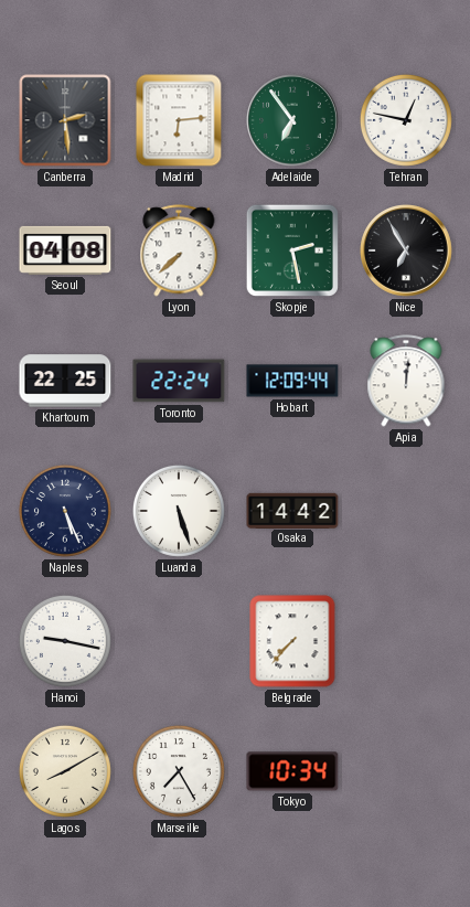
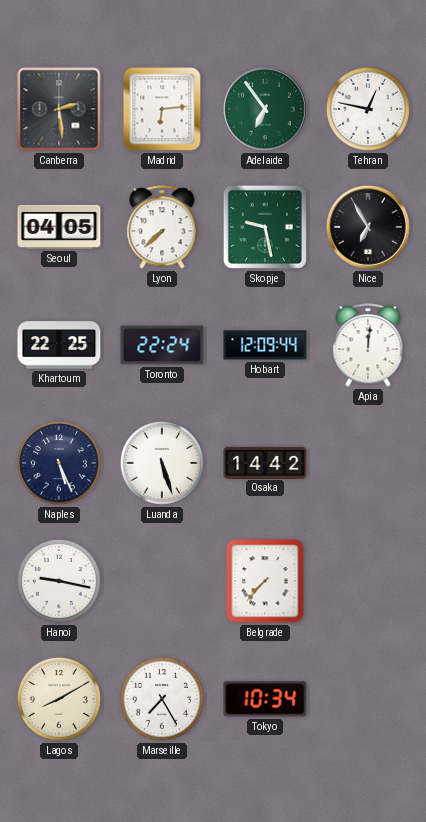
Seoul: 04:08 -> 04:05 (59, 227)
Skopje: 2:28 -> 9:28 (265, 227)
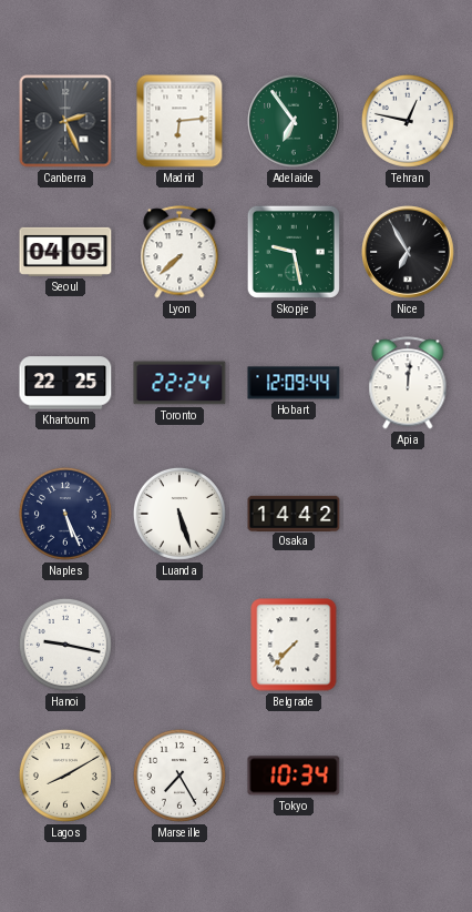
Canberra: 2:29 -> 2:26 (65, 121)
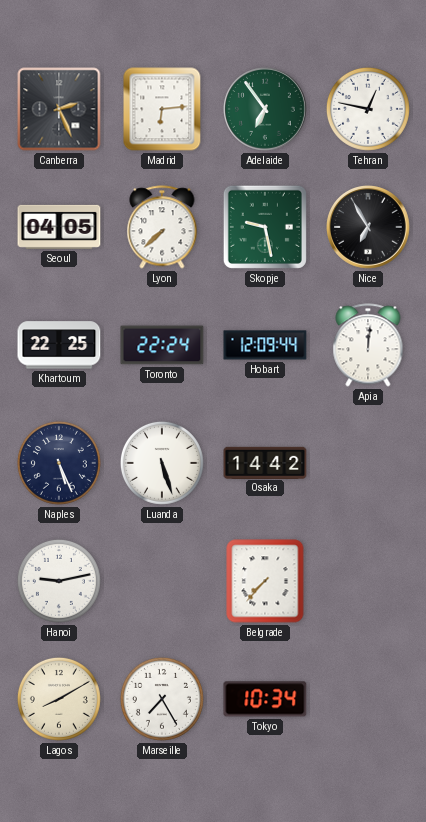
Hanoi: 9:17 -> 9:13 (59, 581)
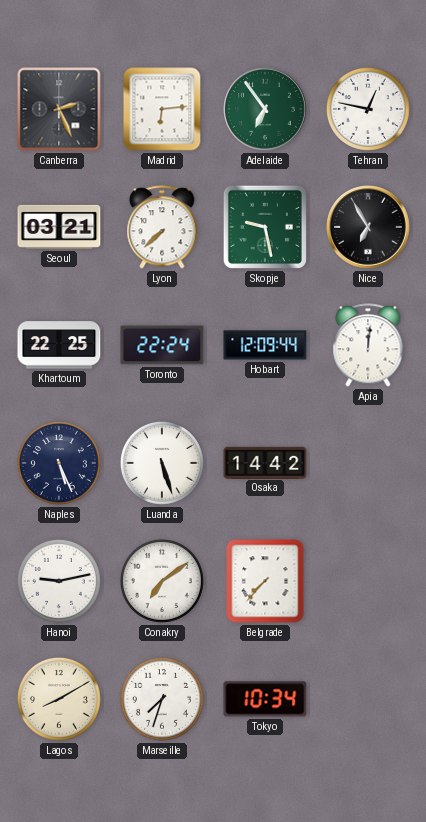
Seoul: 04:05 -> 03:21 (59, 227)
Conakry: none -> 7:09 (162, 581)
Marseille: 7:25 -> 7:33 (162, 699)
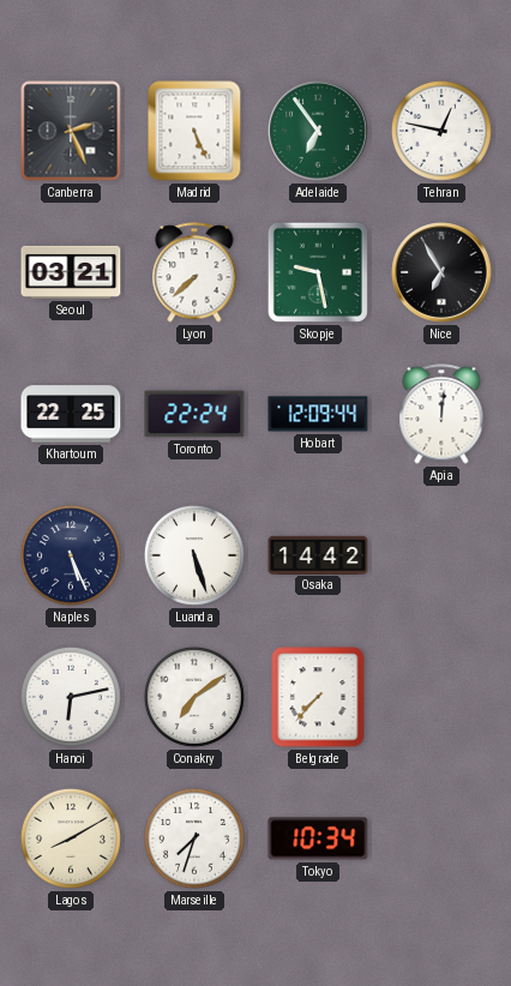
Madrid: 6:14 -> 5:26 (194, 131)
Hanoi: 9:13 -> 6:13 (71, 697)
